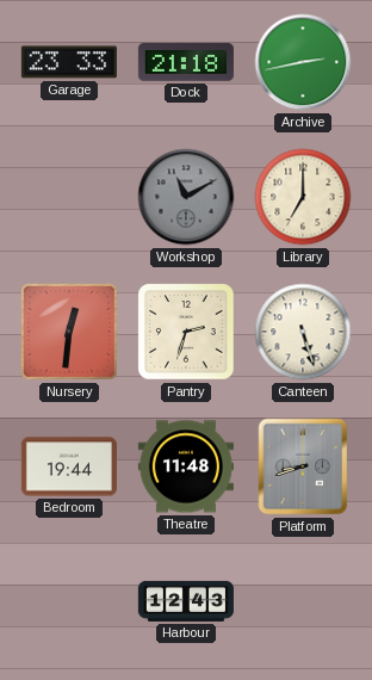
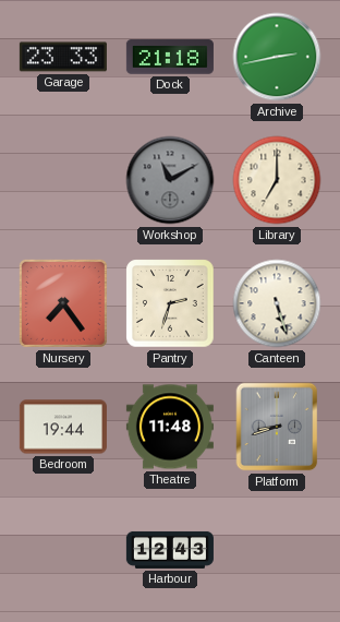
Nursery: 12:31 -> 7:24 (63, 303)
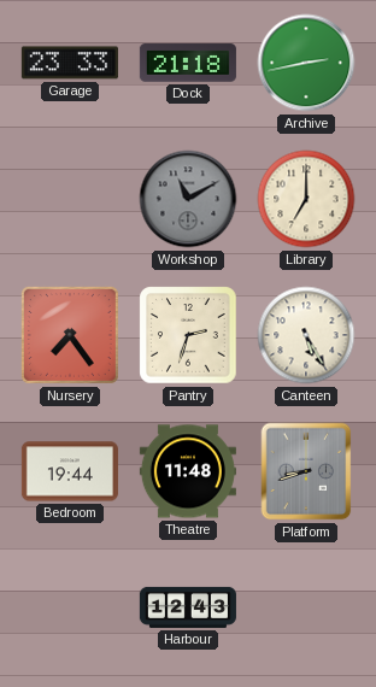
Canteen: 5:27 -> 5:25 (306, 335)
